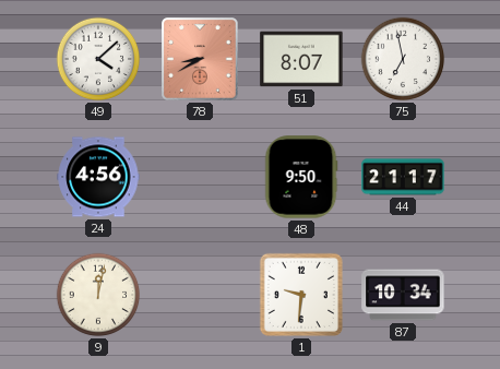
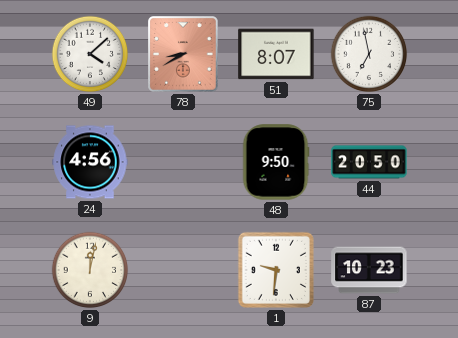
44: 21:17 -> 20:50 (369, 162)
87: 10:34 -> 10:23 (369, 270)
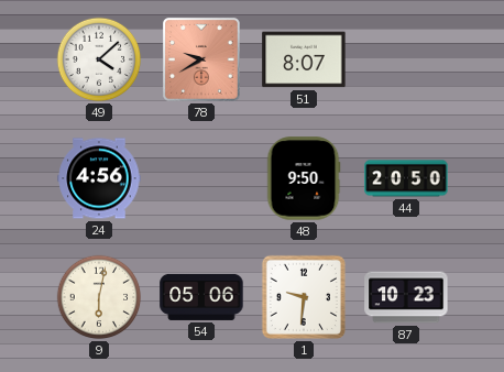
78: 8:40 -> 9:40 (202, 59)
75: 6:58 -> none (369, 54)
9: 12:02 -> 6:02 (99, 297)
54: none -> 05:06 (201, 297)
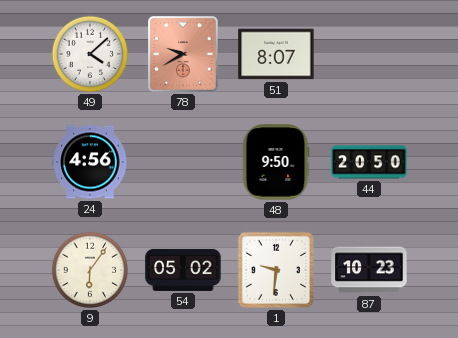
9: 6:02 -> 6:06 (90, 270)
54: 05:06 -> 05:02 (183, 270)
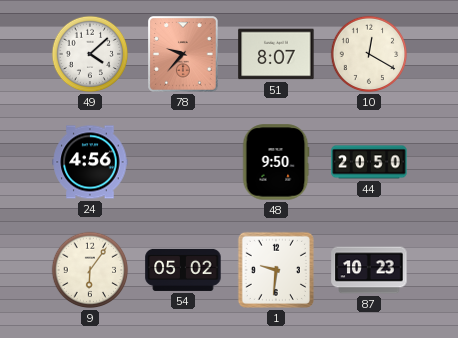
78: 9:40 -> 9:37 (184, 54)
10: none -> 12:20 (369, 54)
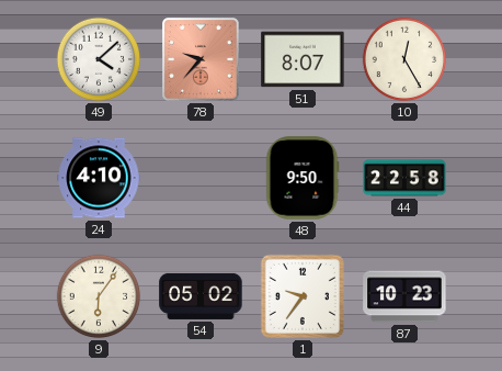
10: 12:20 -> 12:25 (404, 59)
24: 4:56 -> 4:10 (99, 178)
44: 20:50 -> 22:58 (404, 178)
1: 9:31 -> 9:36 (303, 296)
